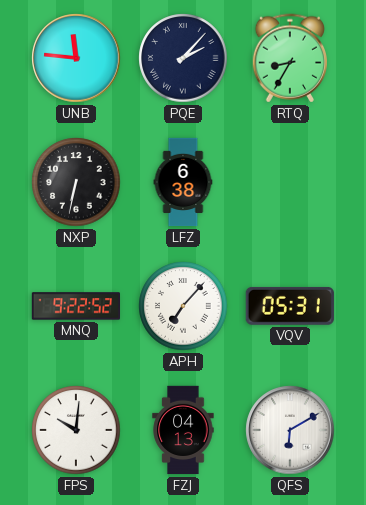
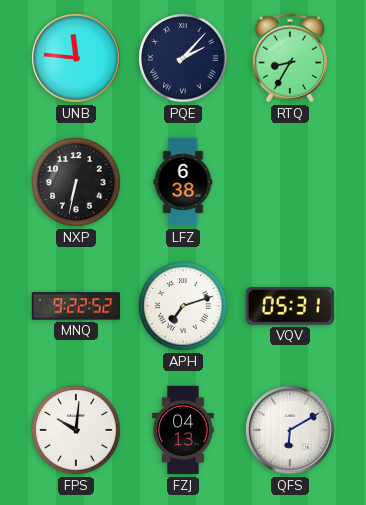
APH: 7:07 -> 7:12 (183, 306)
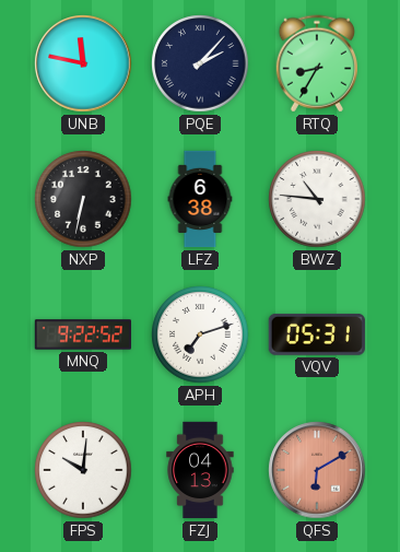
UNB: 11:46 -> 11:47 (83, 63)
BWZ: none -> 10:46 (317, 199)
QFS dial: white -> salmon (317, 470)
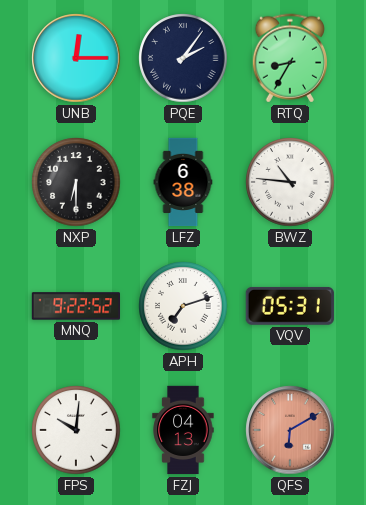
UNB: 11:47 -> 12:15 (76, 58)
PQE: 2:07 -> 2:06 (183, 58)
NXP: 6:32 -> 6:30 (76, 182)
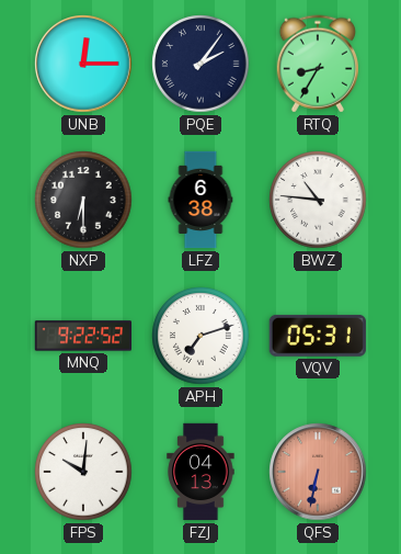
QFS: 6:10 -> 6:32 (318, 472)
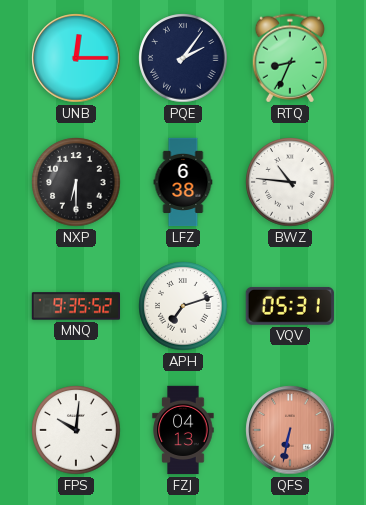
RTQ: 8:35 -> 8:34 (289, 58)
MNQ: 9:22 -> 9:35 (75, 306)
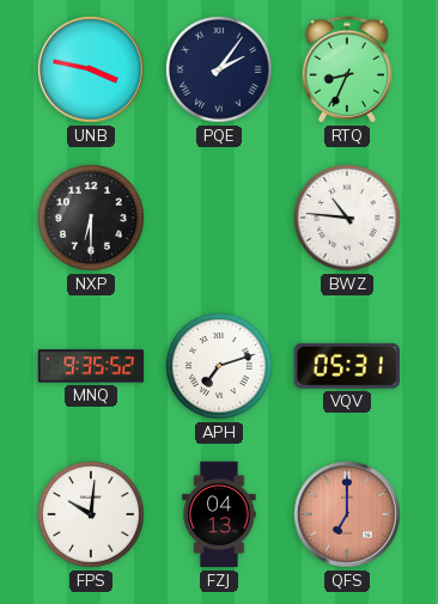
UNB: 12:15 -> 3:47 (91, 69)
LFZ: 6:38 -> none (183, 182)
QFS: 6:32 -> 7:00 (347, 514)
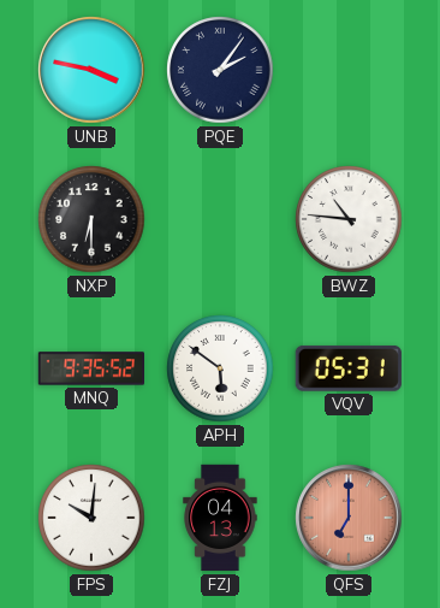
RTQ: 8:34 -> none (346, 69)
APH: 7:12 -> 5:51 (220, 368)
